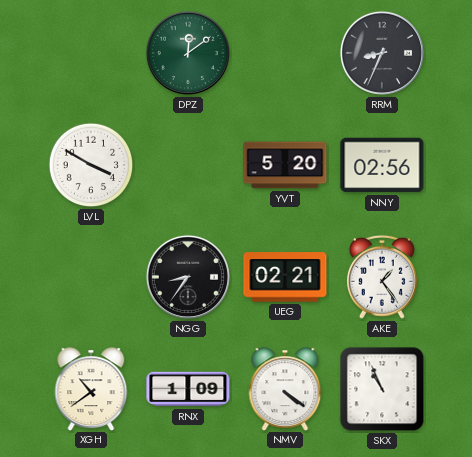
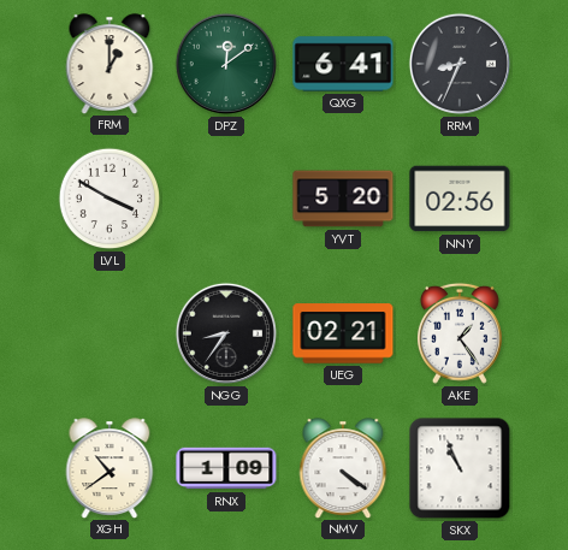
FRM: none -> 1:00 (110, 64)
QXG: none -> 6:41 (343, 64)
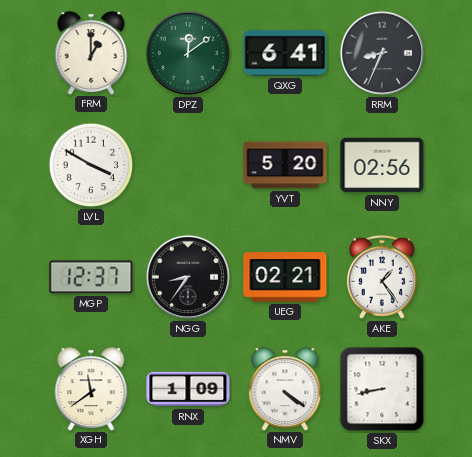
MGP: none -> 12:37 (91, 277)
XGH: 10:39 -> 11:39 (91, 389)
SKX: 10:56 -> 8:43 (382, 389)
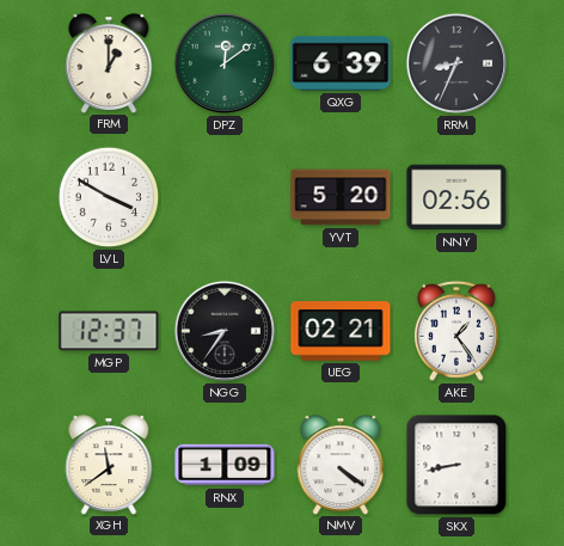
QXG: 6:41 -> 6:39 (341, 63)
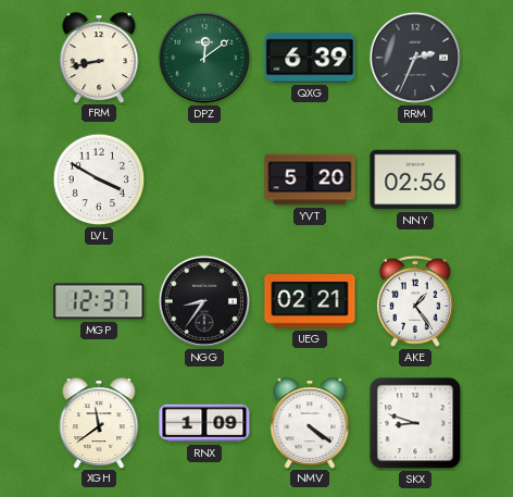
FRM: 1:00 -> 8:43 (99, 58)
RRM: 8:34 -> 2:34 (415, 58)
SKX: 8:43 -> 8:48 (415, 423)
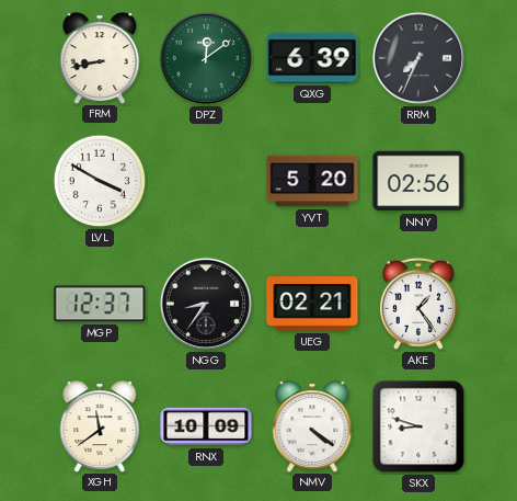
RRM: 2:34 -> 7:34 (418, 58)
RNX: 1:09 -> 10:09 (206, 426)
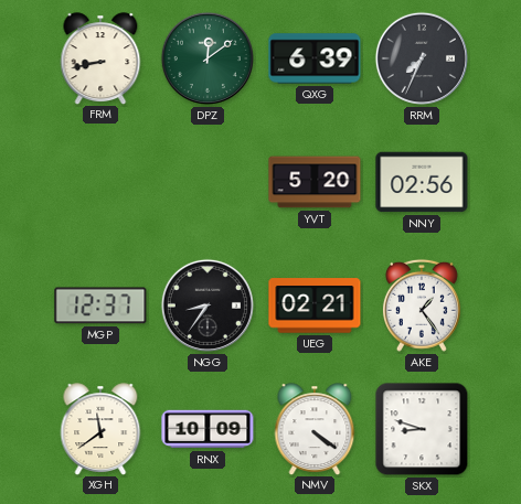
LVL: 3:50 -> none (100, 181)
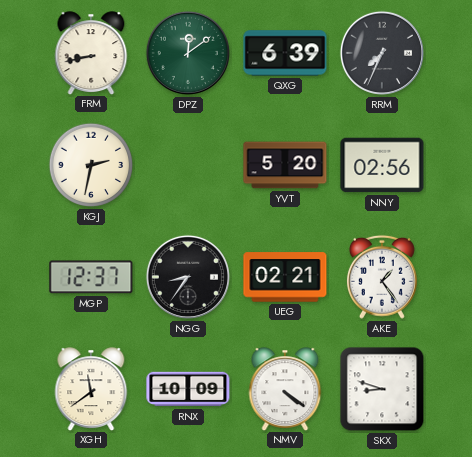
KGJ: none -> 2:32 (91, 165)
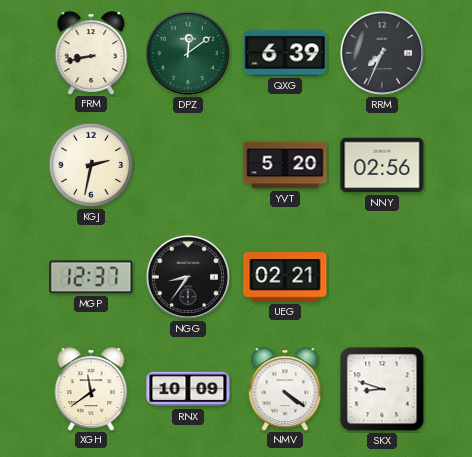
AKE: 1:24 -> none (382, 277)
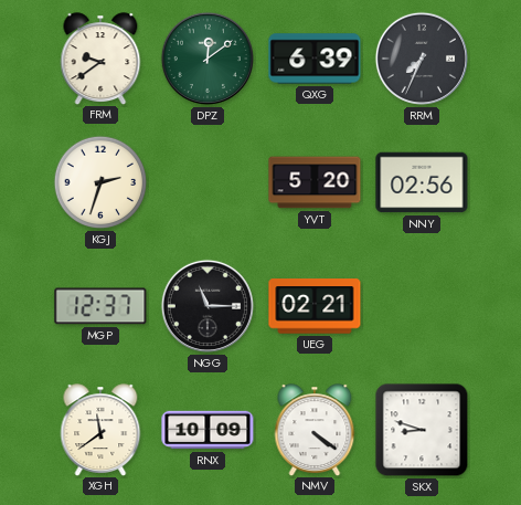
FRM: 8:43 -> 9:39 (100, 59)
KGJ: 2:32 -> 2:33 (100, 182)
NGG: 8:36 -> 11:15 (208, 306)
